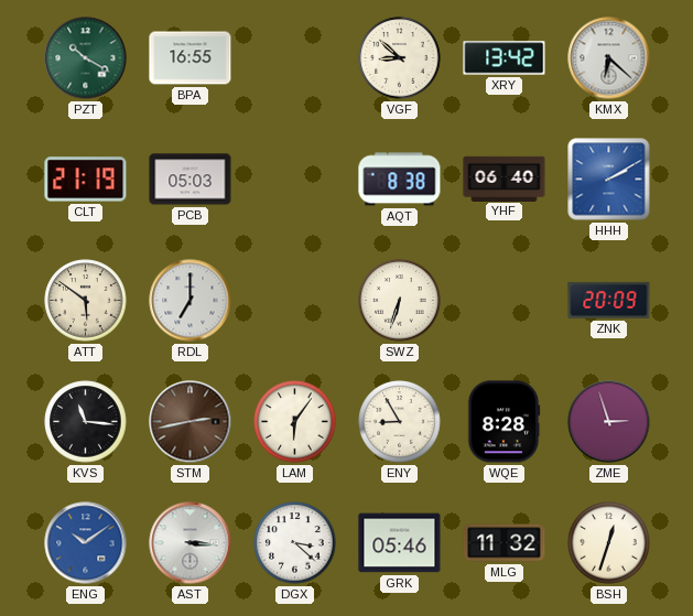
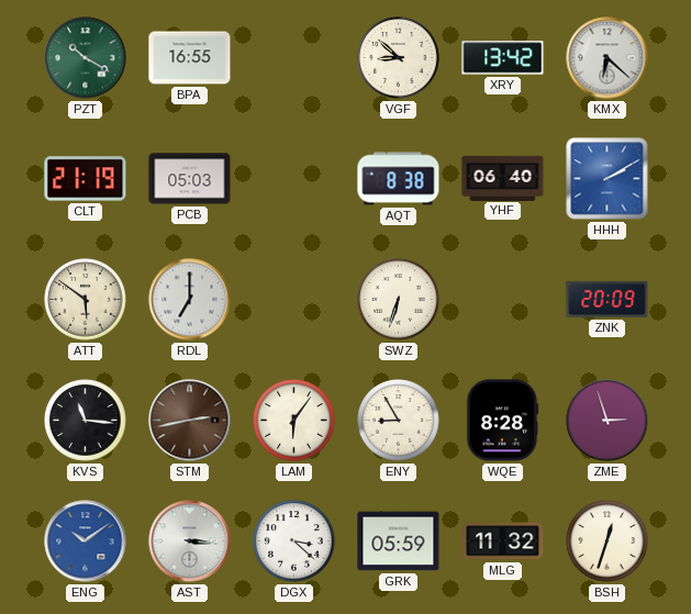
GRK: 05:46 -> 05:59 (399, 542)
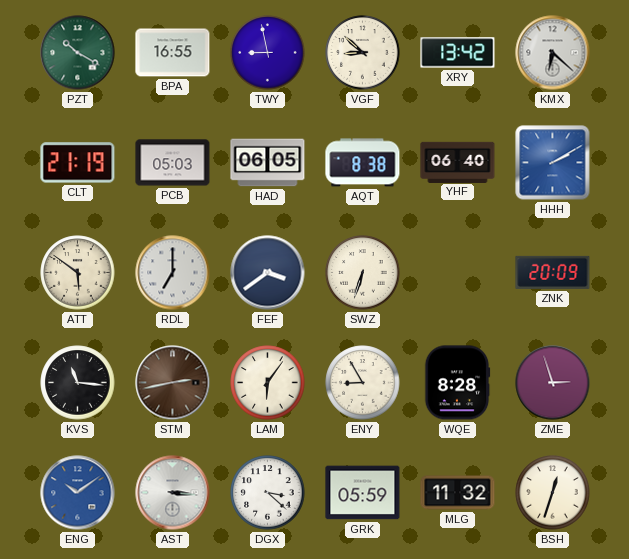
TWY: none -> 8:58 (268, 53)
HAD: none -> 06:05 (268, 163)
FEF: none -> 3:39 (268, 273)
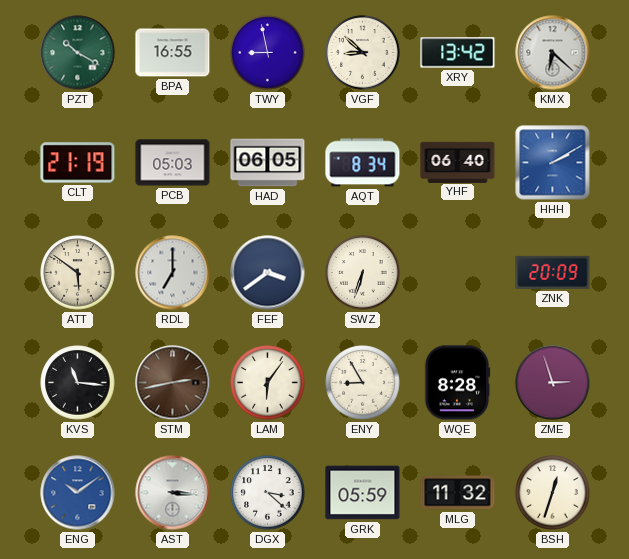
AQT: 8:38 -> 8:34 (363, 163)
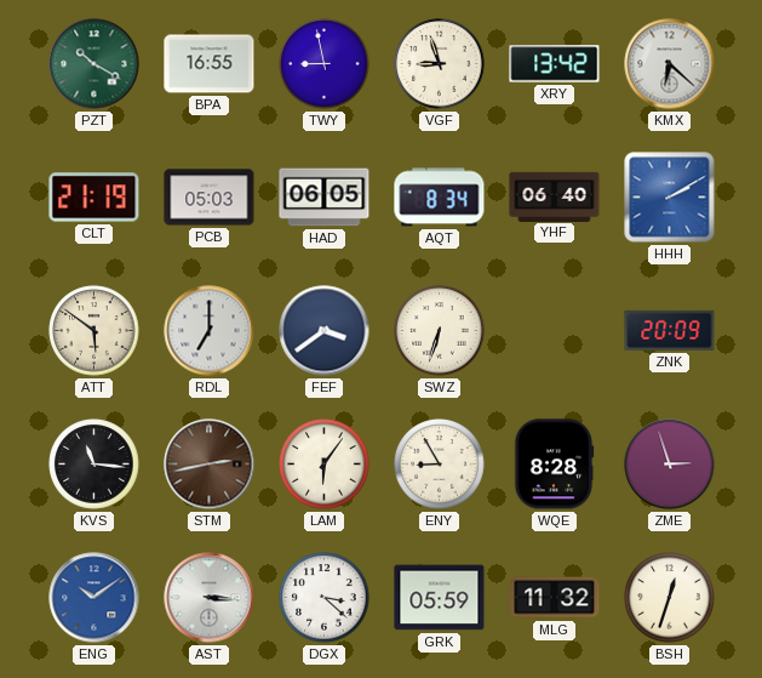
VGF: 8:52 -> 8:57 (440, 64)
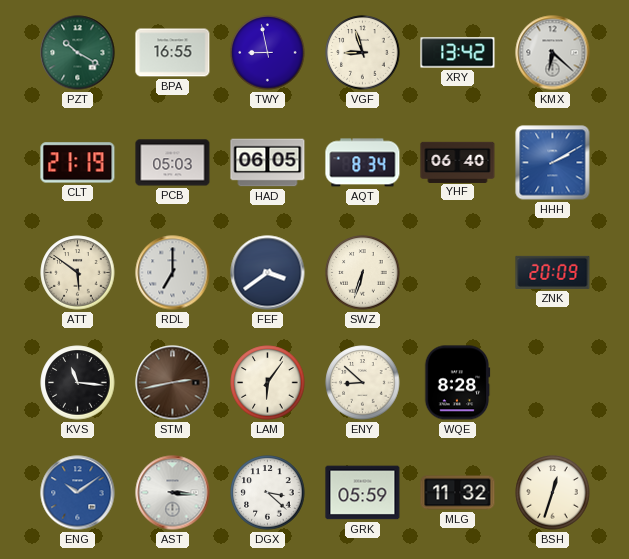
ENY: 8:55 -> 8:52 (363, 383)
ZME: 2:57 -> none (670, 465)
